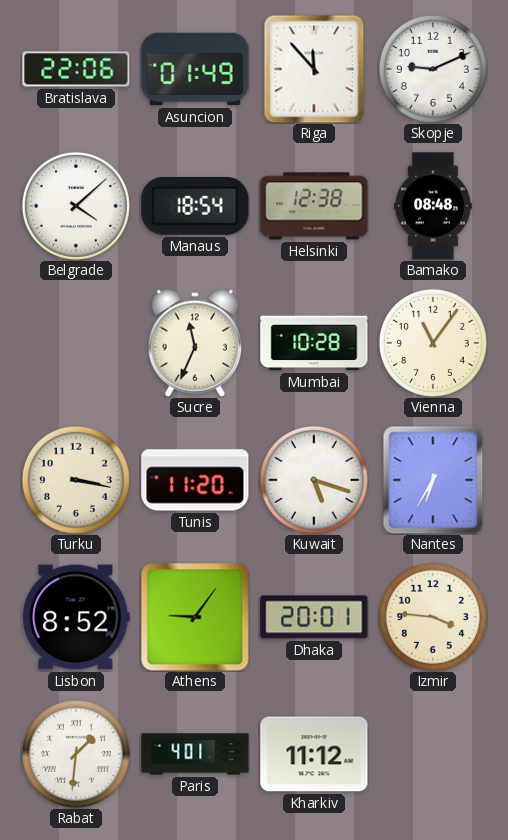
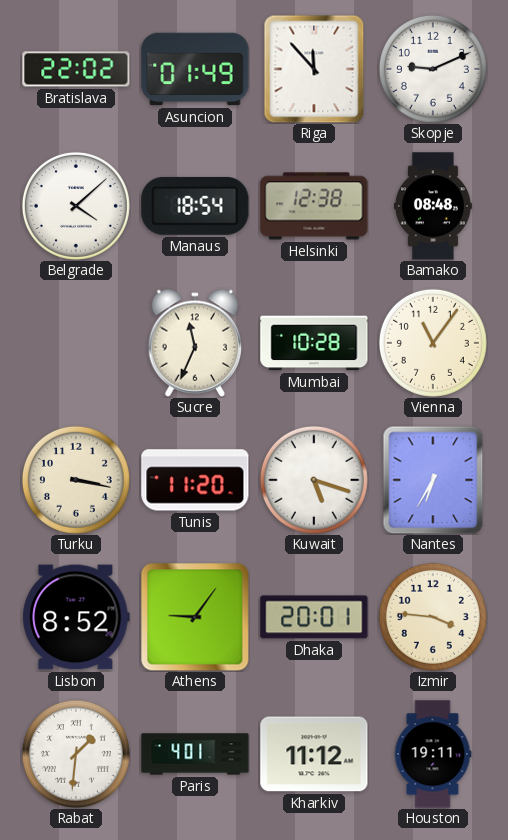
Bratislava: 22:06 -> 22:02 (76, 69)
Houston: none -> 19:11 (433, 754)
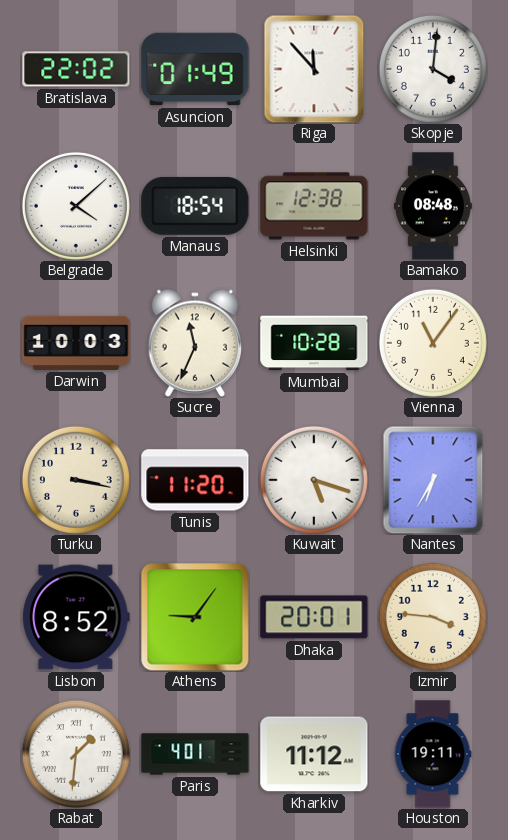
Skopje: 9:11 -> 4:01 (433, 69)
Darwin: none -> 10:03 (76, 343)
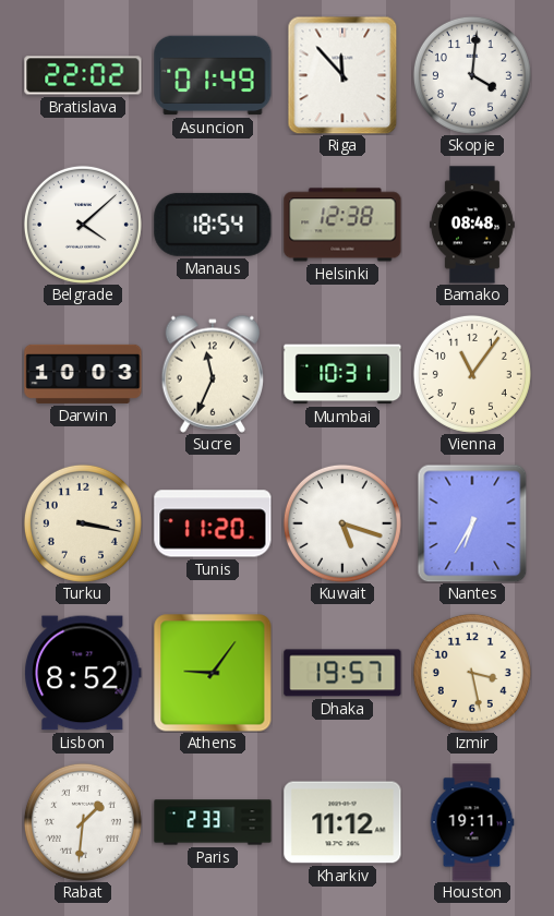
Mumbai: 10:28 -> 10:31 (342, 374)
Dhaka: 20:01 -> 19:57 (342, 673)
Izmir: 3:46 -> 3:28 (472, 673)
Paris: 4:01 -> 2:33 (213, 822)
